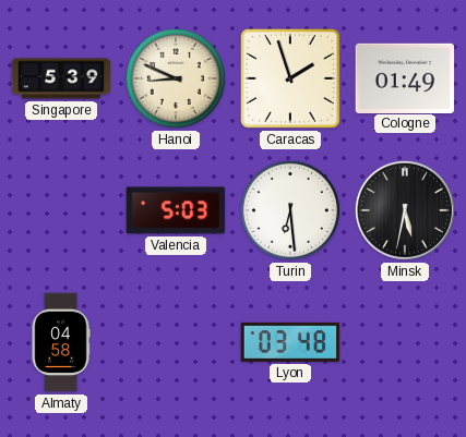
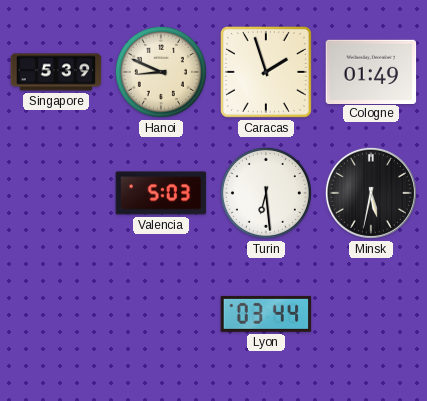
Almaty: 04:58 -> none (61, 342)
Lyon: 03:48 -> 03:44 (266, 314)
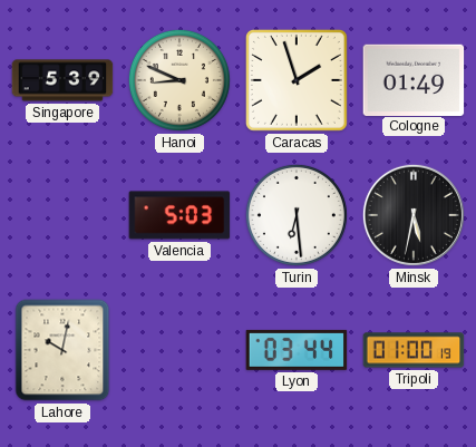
Lahore: none -> 10:02 (62, 350)
Tripoli: none -> 01:00 (414, 350)
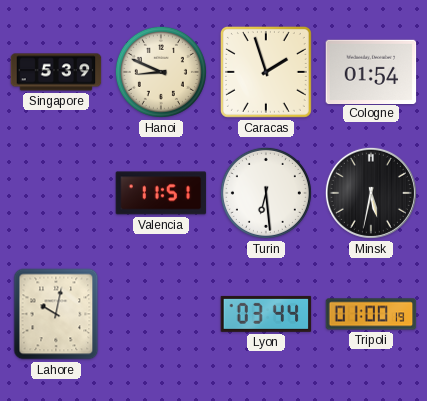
Cologne: 01:49 -> 01:54 (371, 71)
Valencia: 5:03 -> 11:51 (161, 193)
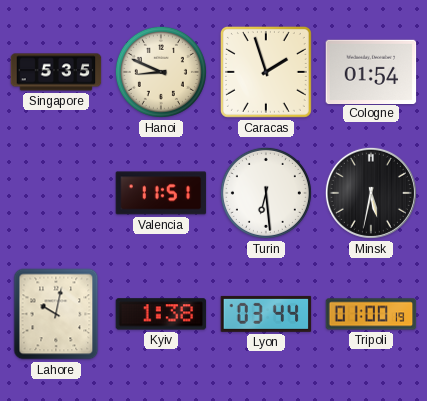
Singapore: 5:39 -> 5:35 (56, 72)
Kyiv: none -> 1:38 (161, 314)
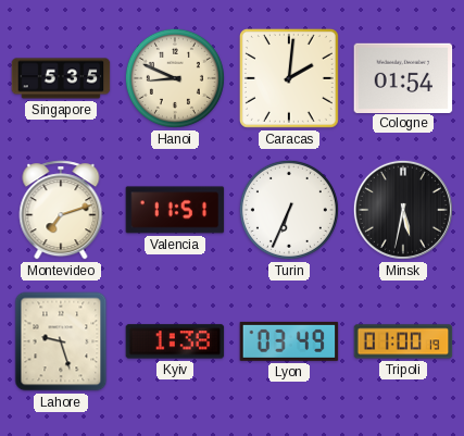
Caracas: 1:57 -> 2:01 (289, 78)
Montevideo: none -> 7:12 (61, 210)
Turin: 6:29 -> 6:34 (289, 210)
Lahore: 10:02 -> 9:27 (61, 341)
Lyon: 03:44 -> 03:49 (289, 341)
